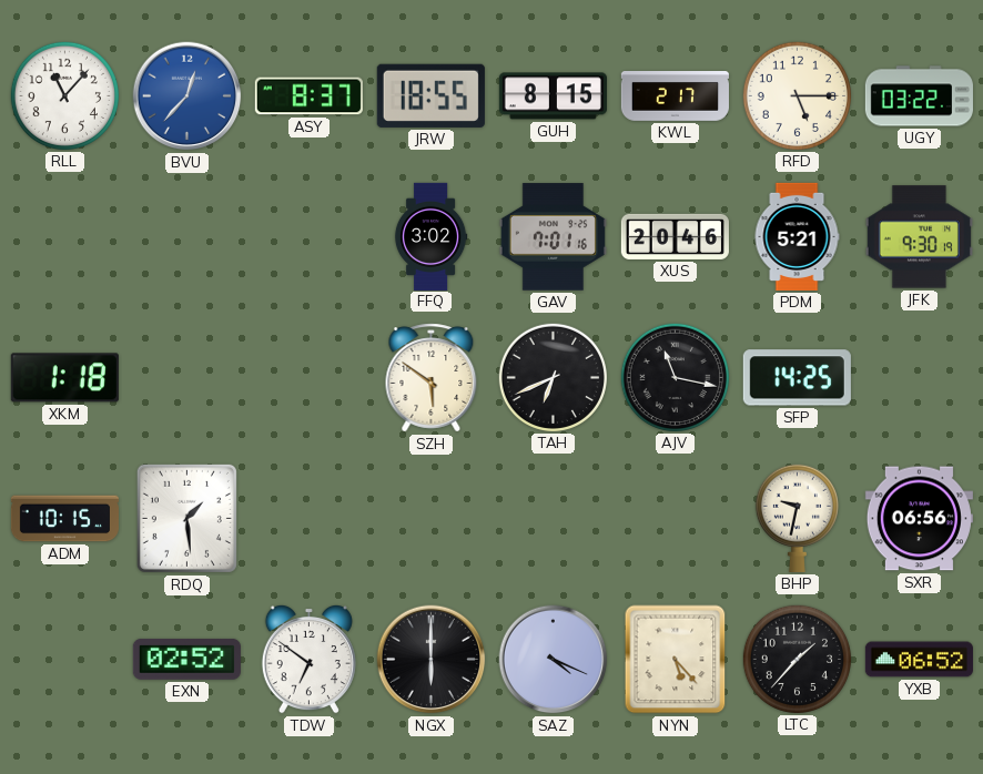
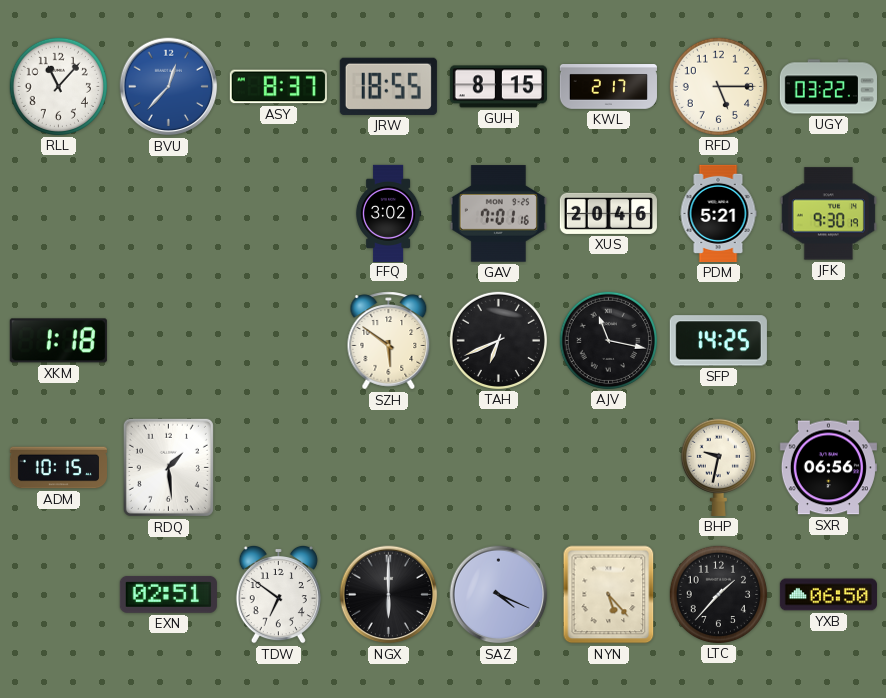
EXN: 02:52 -> 02:51 (168, 594)
YXB: 06:52 -> 06:50 (828, 595)
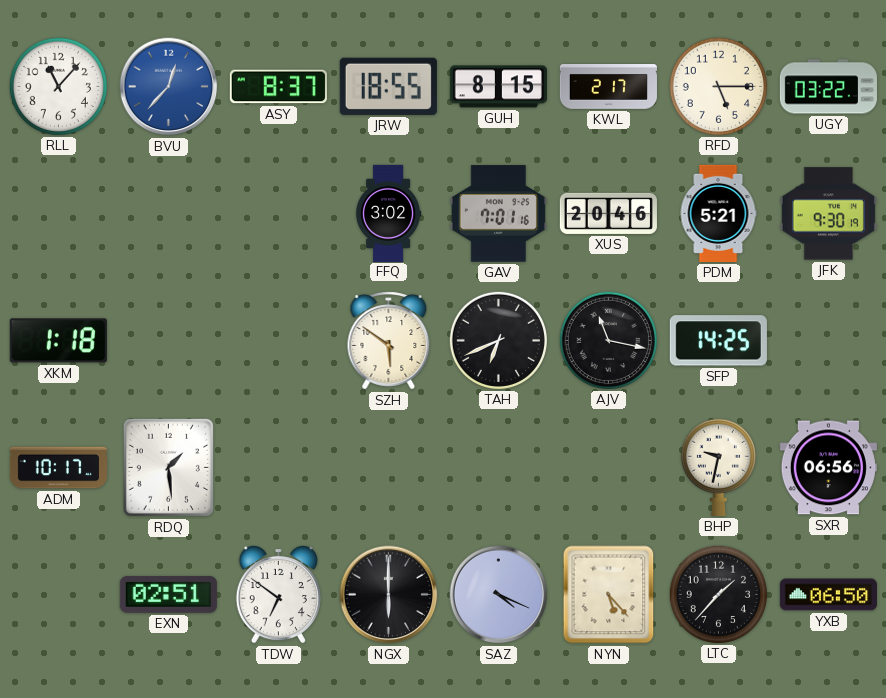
ADM: 10:15 -> 10:17 (58, 468)
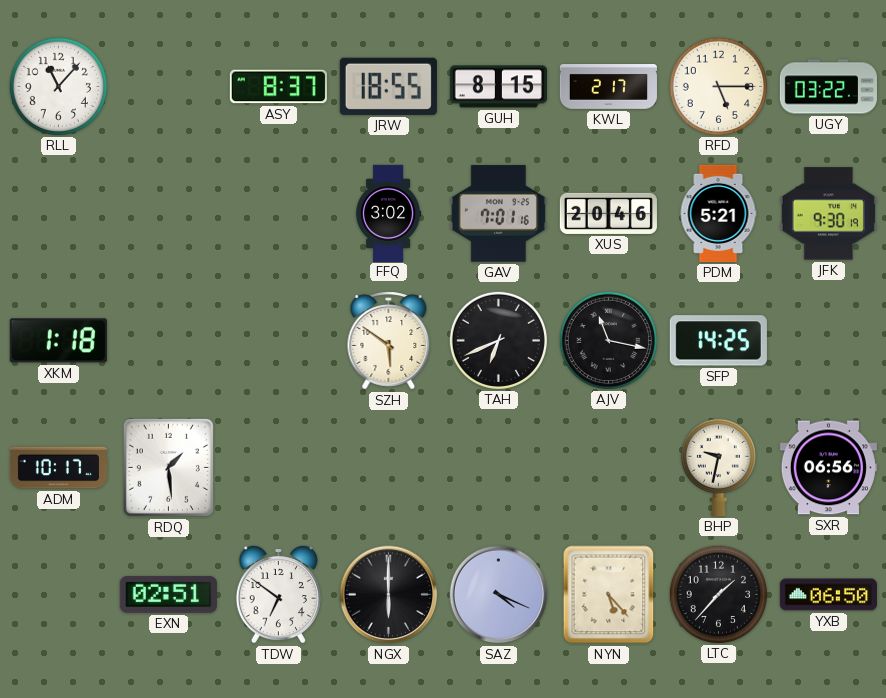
BVU: 12:37 -> none (169, 87)
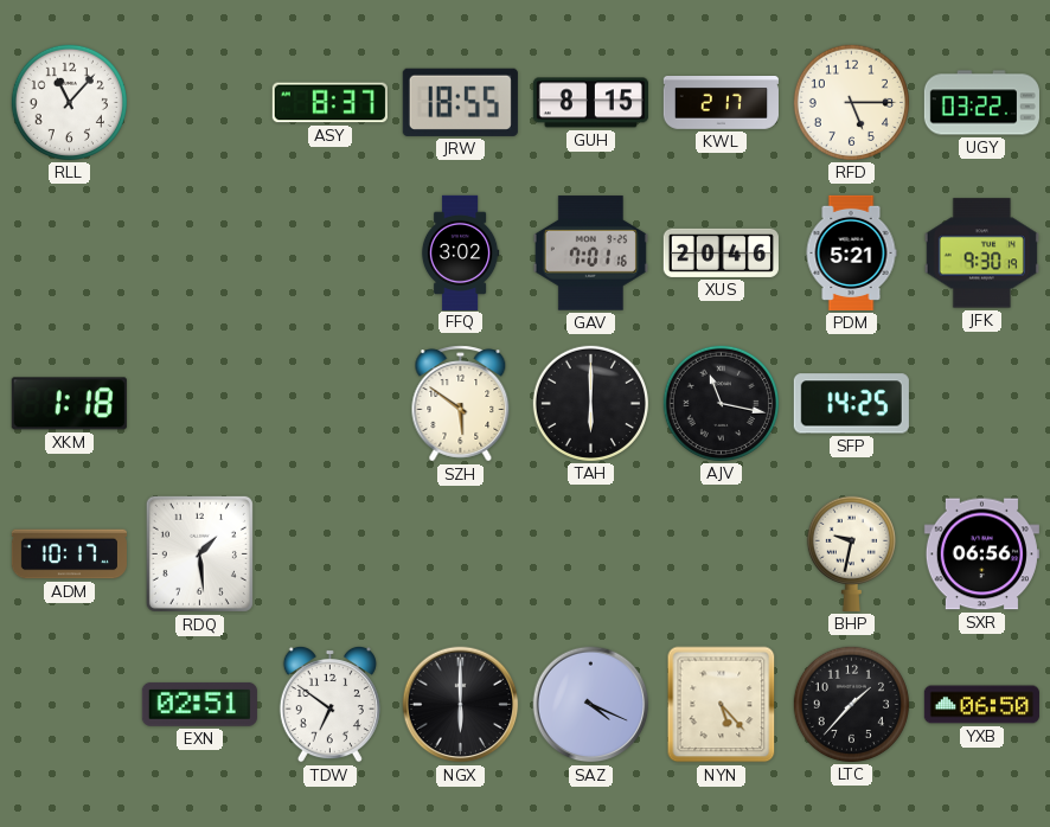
TAH: 6:41 -> 6:00 (590, 403)
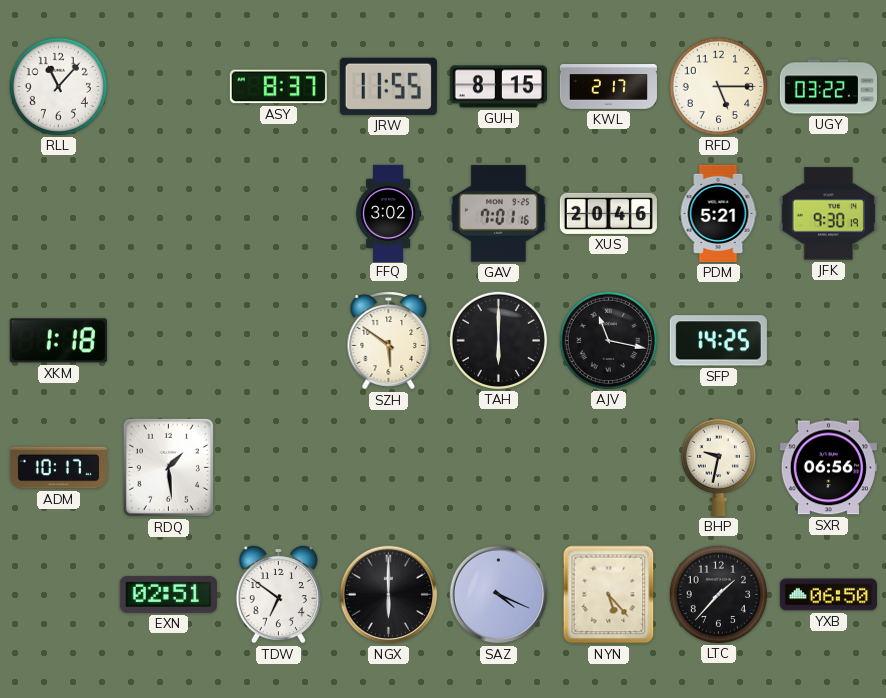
JRW: 18:55 -> 11:55 (388, 86)
